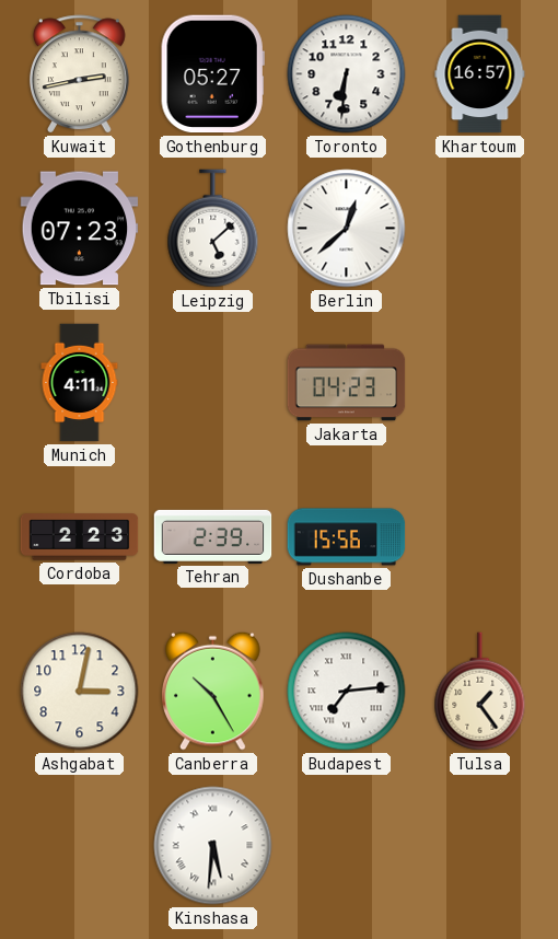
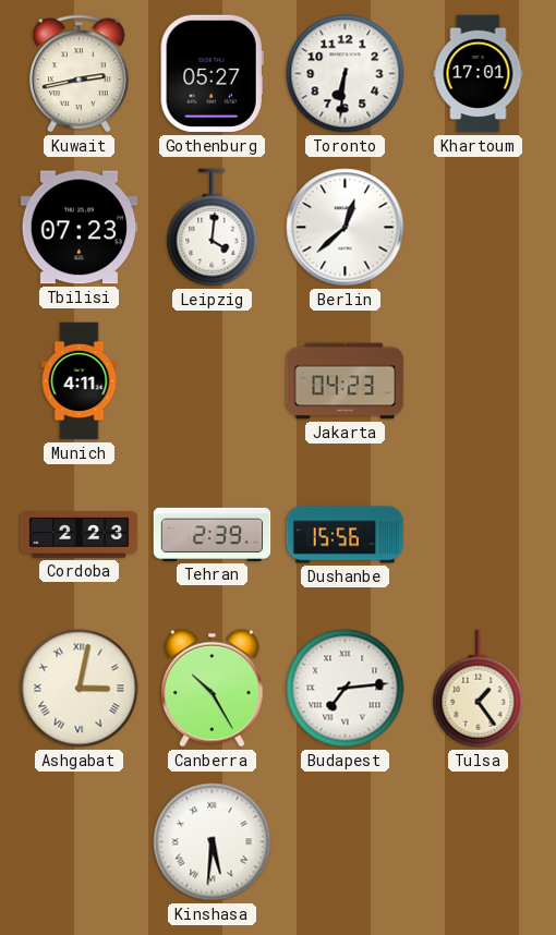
Khartoum: 16:57 -> 17:01 (479, 74)
Leipzig: 5:08 -> 4:01 (213, 228)
Ashgabat numerals: Arabic -> Roman (80, 689)
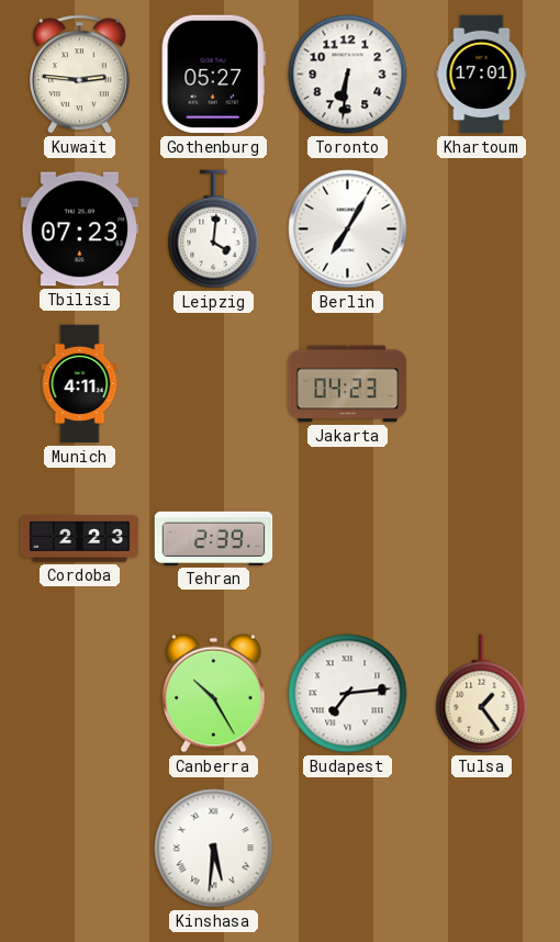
Kuwait: 2:43 -> 2:46 (79, 75)
Berlin: 12:38 -> 7:05 (348, 229)
Dushanbe: 15:56 -> none (346, 535)
Ashgabat: 3:02 -> none (80, 689)
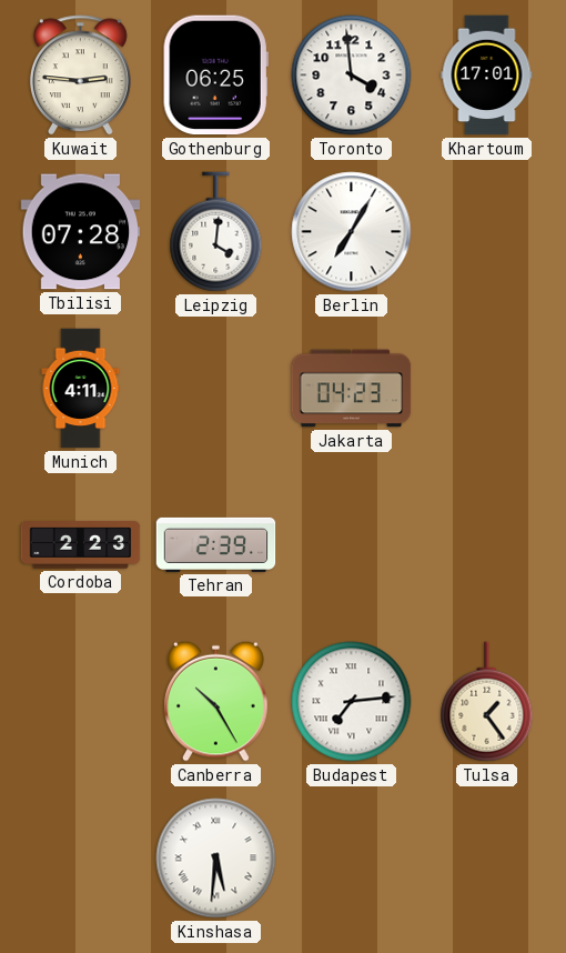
Gothenburg: 05:27 -> 06:25 (215, 76)
Toronto: 6:31 -> 3:59 (352, 76)
Tbilisi: 07:23 -> 07:28 (81, 232)
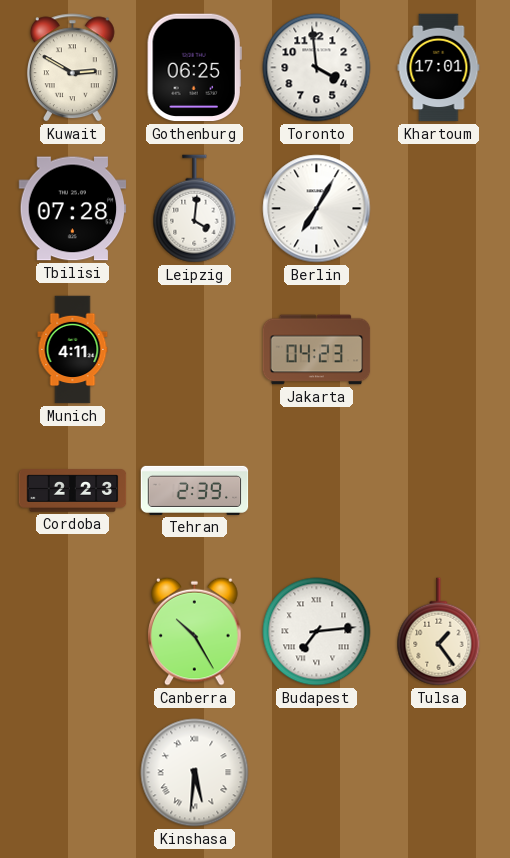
Kuwait: 2:46 -> 2:50 (72, 68)
